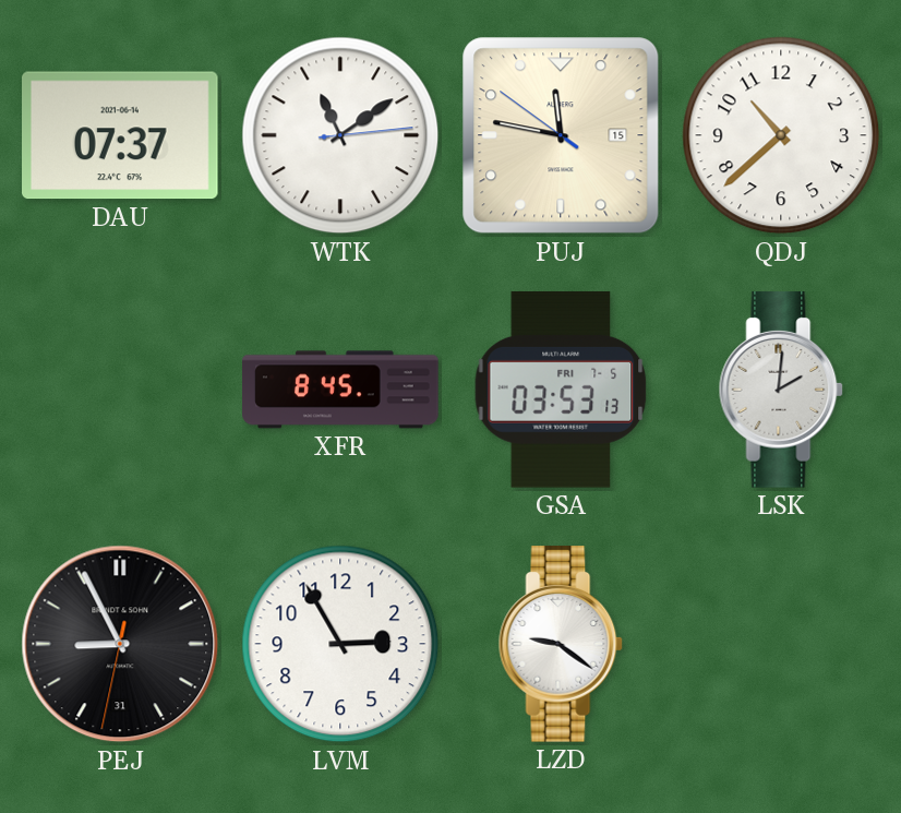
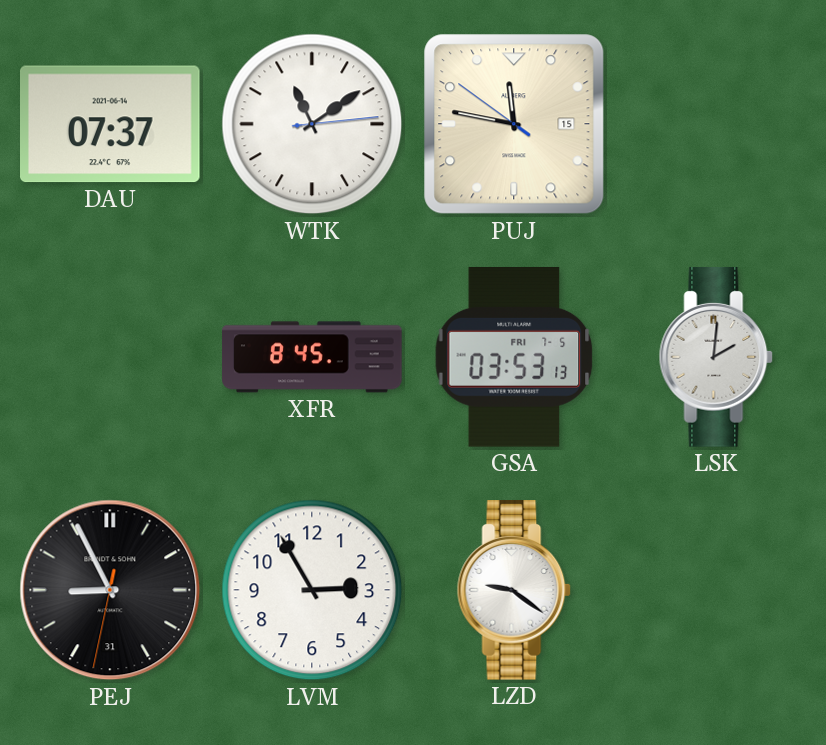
QDJ: 10:38 -> none (781, 135)
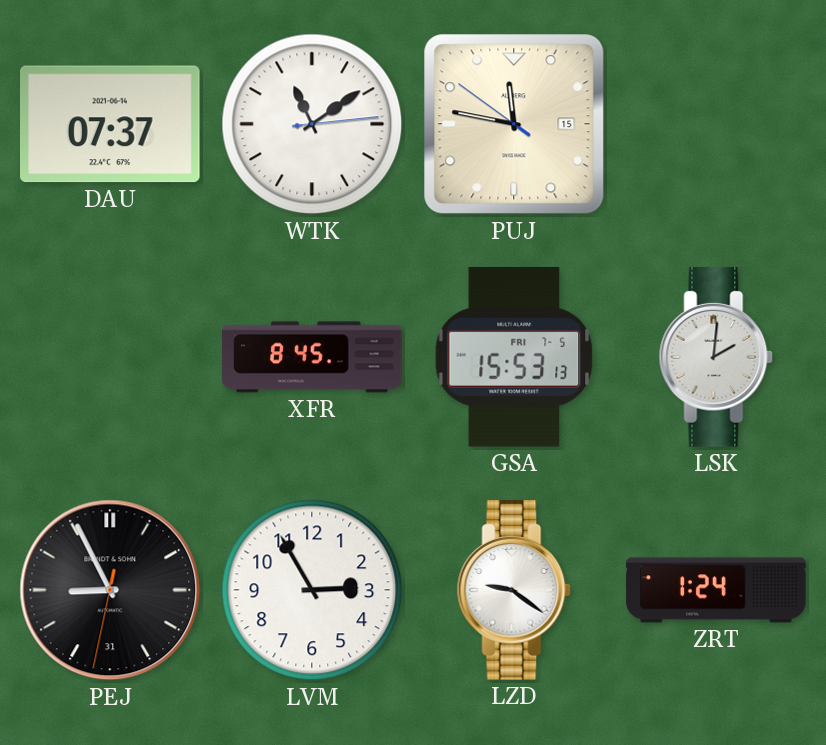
GSA: 03:53 -> 15:53 (514, 358)
ZRT: none -> 1:24 (716, 590)
